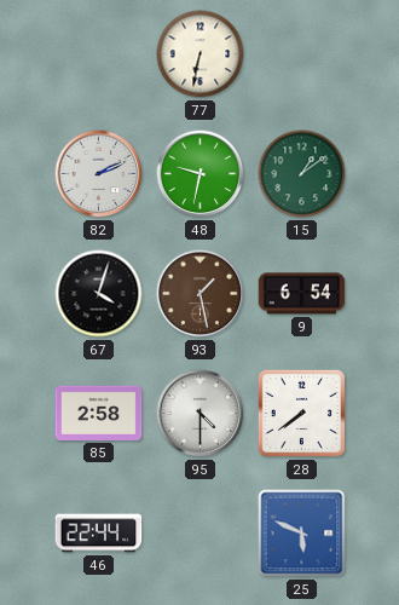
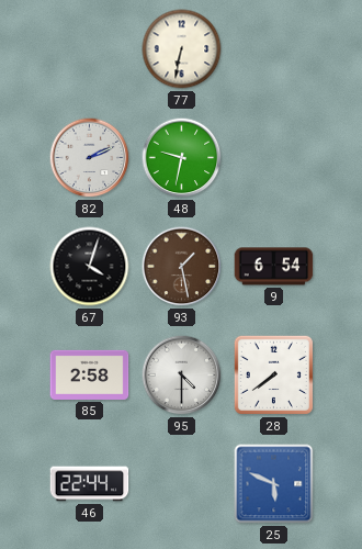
15: 1:09 -> none (302, 174)
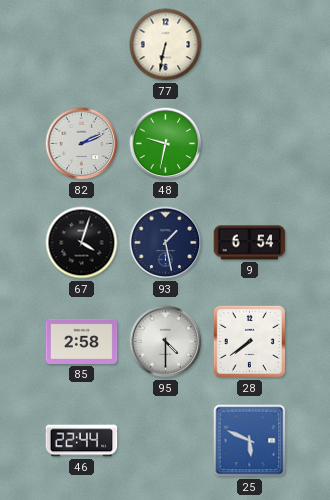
93 dial: brown -> navy (166, 243)
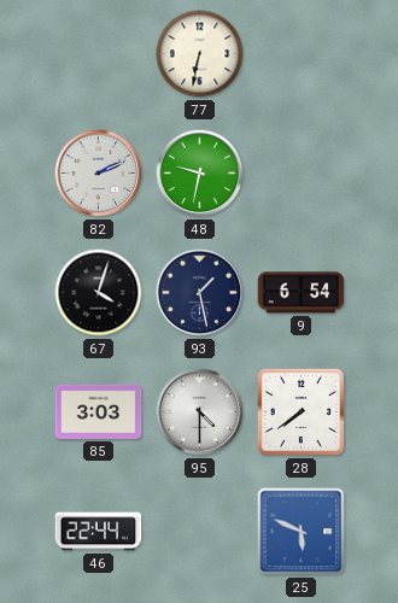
85: 2:58 -> 3:03 (99, 411)
